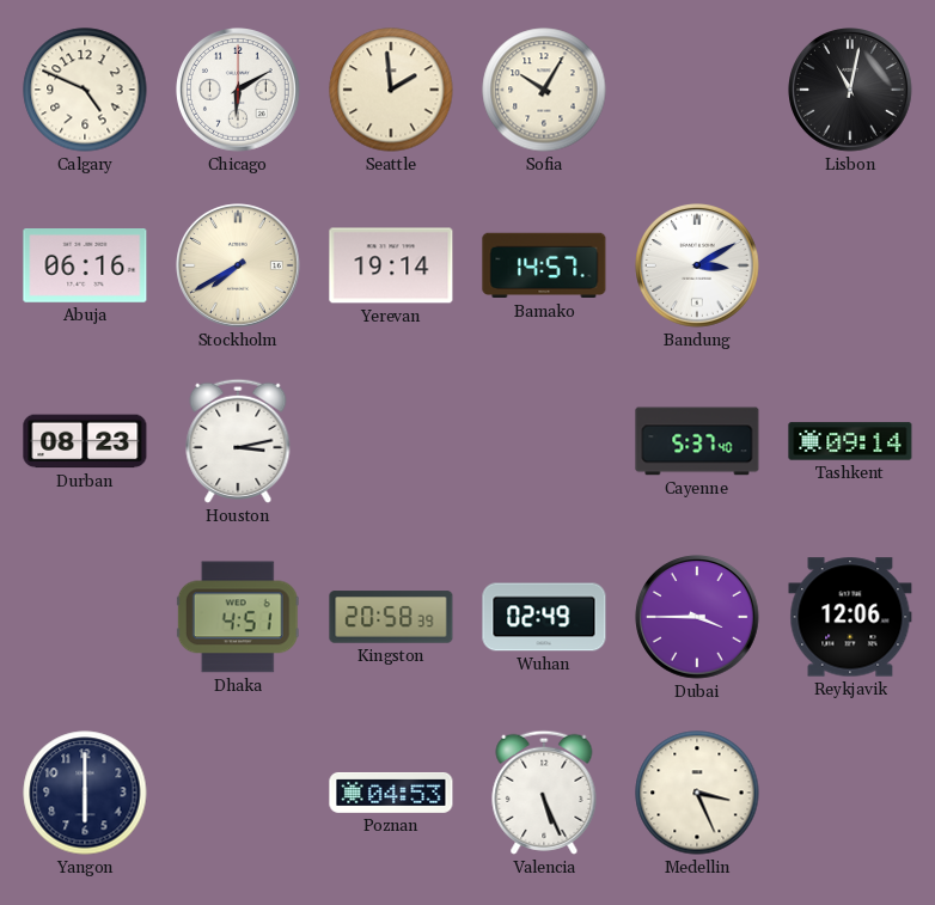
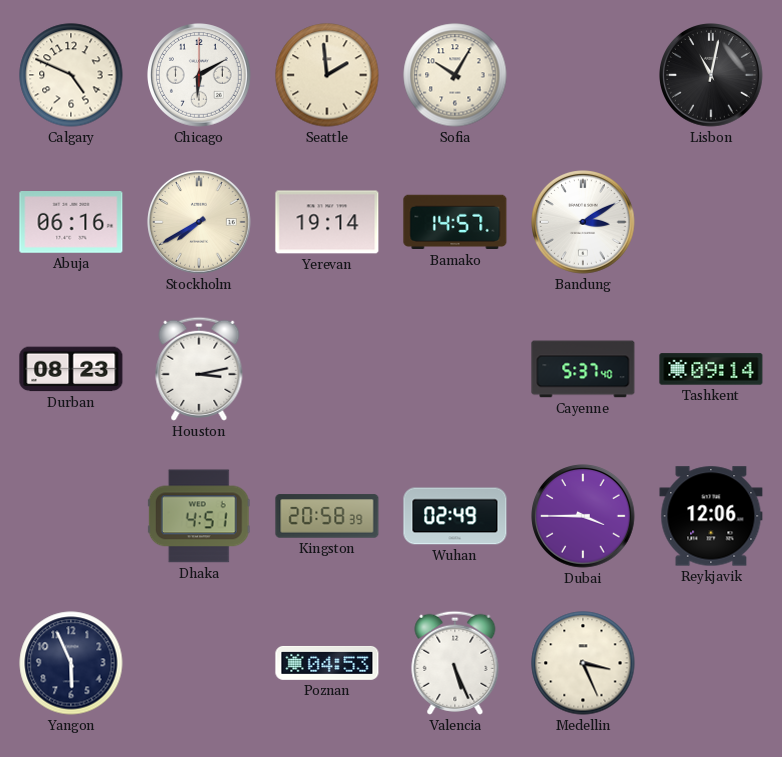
Yangon: 6:00 -> 5:56 (71, 663)
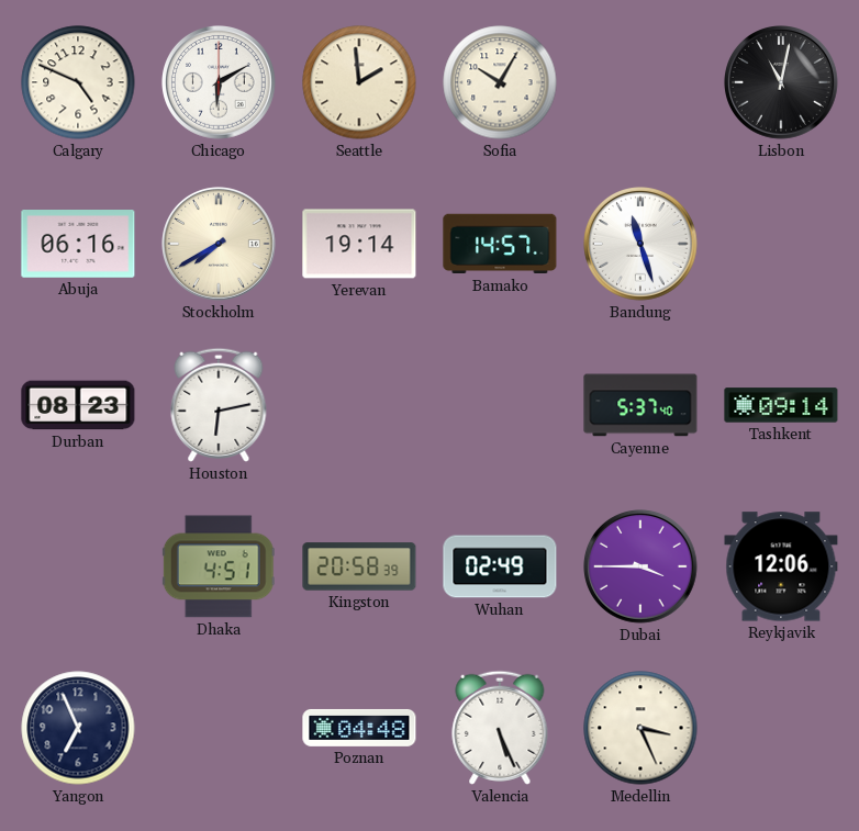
Bandung: 3:10 -> 11:27 (642, 245)
Houston: 3:13 -> 6:13 (219, 405)
Yangon: 5:56 -> 6:56 (78, 728)
Poznan: 04:53 -> 04:48 (359, 728)
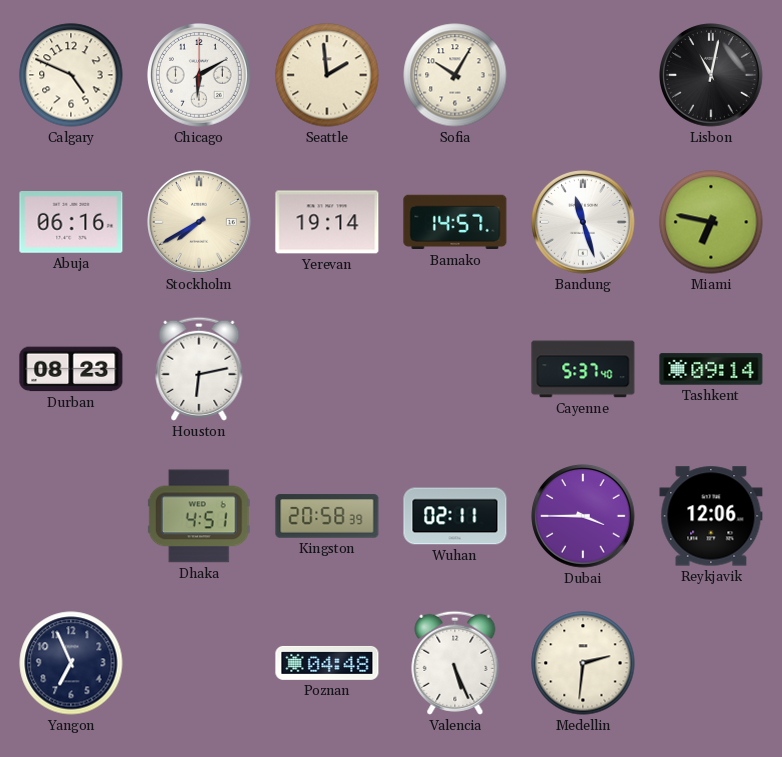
Miami: none -> 6:47 (711, 222)
Wuhan: 02:49 -> 02:11 (455, 516)
Medellin: 3:26 -> 2:31 (583, 663)
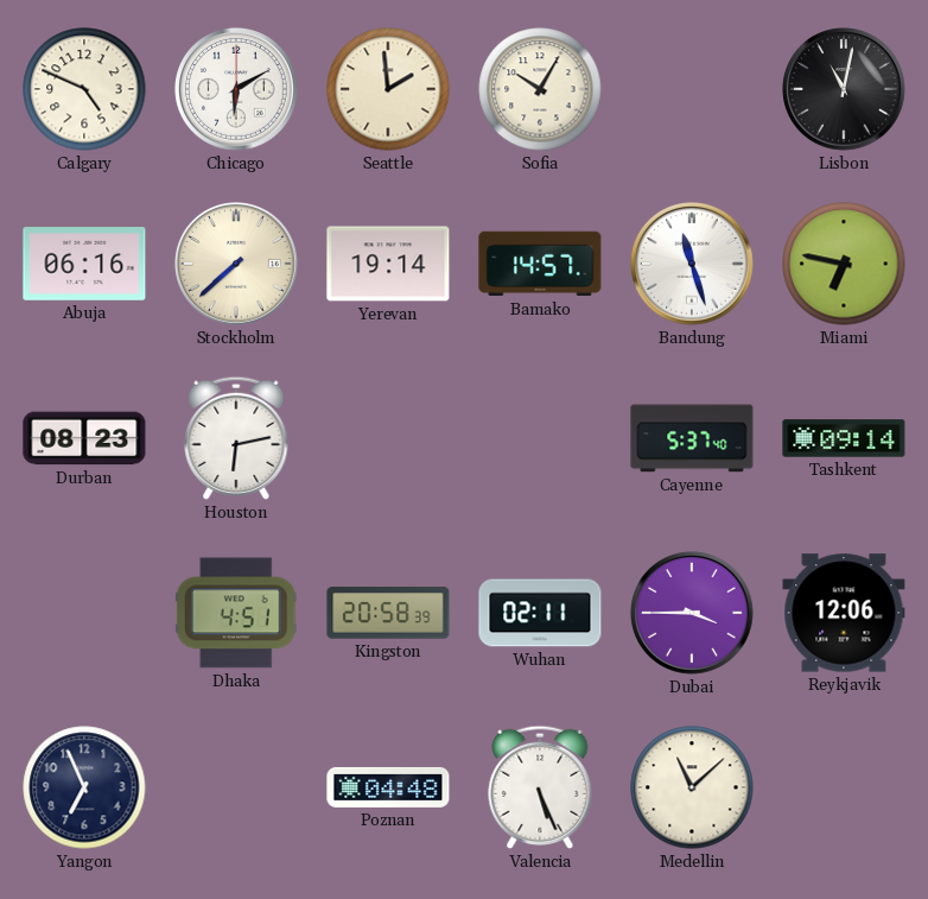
Stockholm: 7:40 -> 7:38 (237, 265)
Medellin: 2:31 -> 11:08 (692, 787)
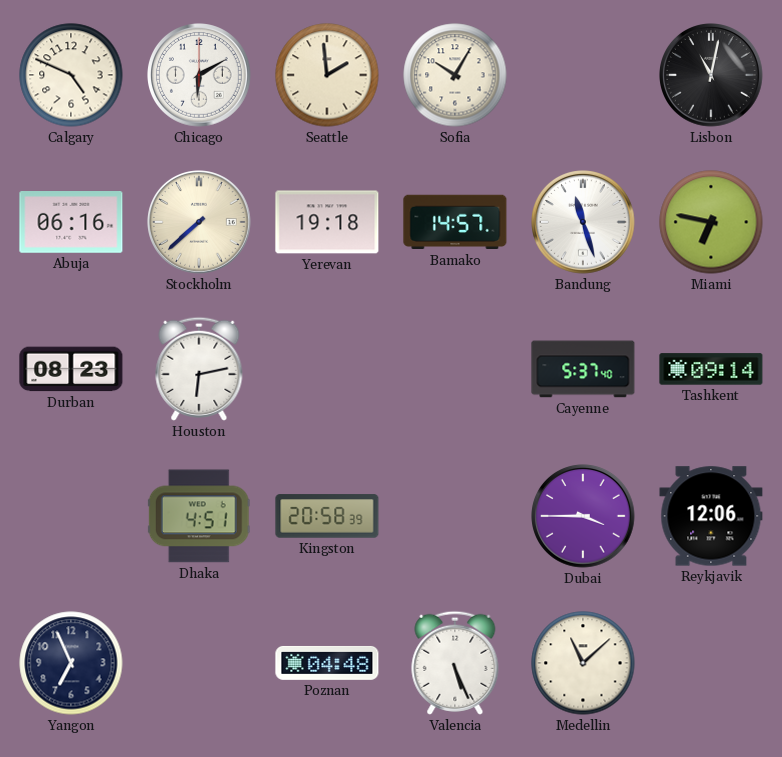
Yerevan: 19:14 -> 19:18 (327, 222)
Wuhan: 02:11 -> none (540, 613)
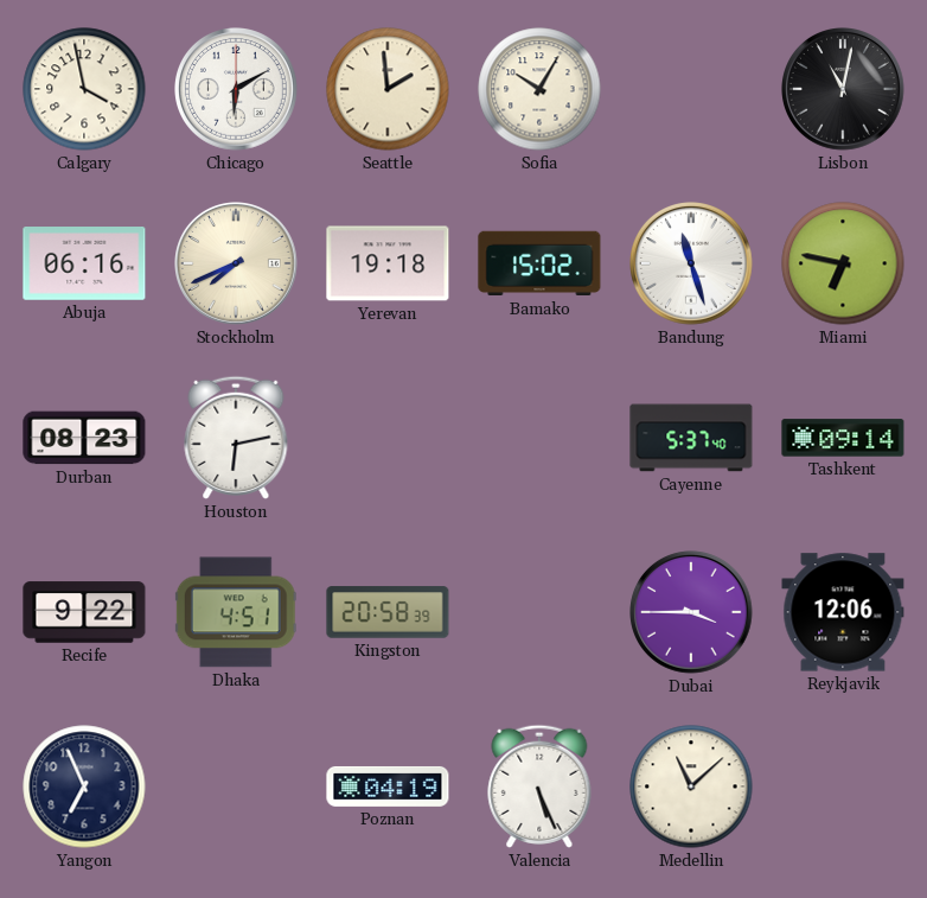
Calgary: 4:49 -> 3:58 (84, 89)
Stockholm: 7:38 -> 7:41 (237, 265)
Bamako: 14:57 -> 15:02 (539, 263)
Recife: none -> 9:22 (84, 612)
Poznan: 04:48 -> 04:19 (388, 786)
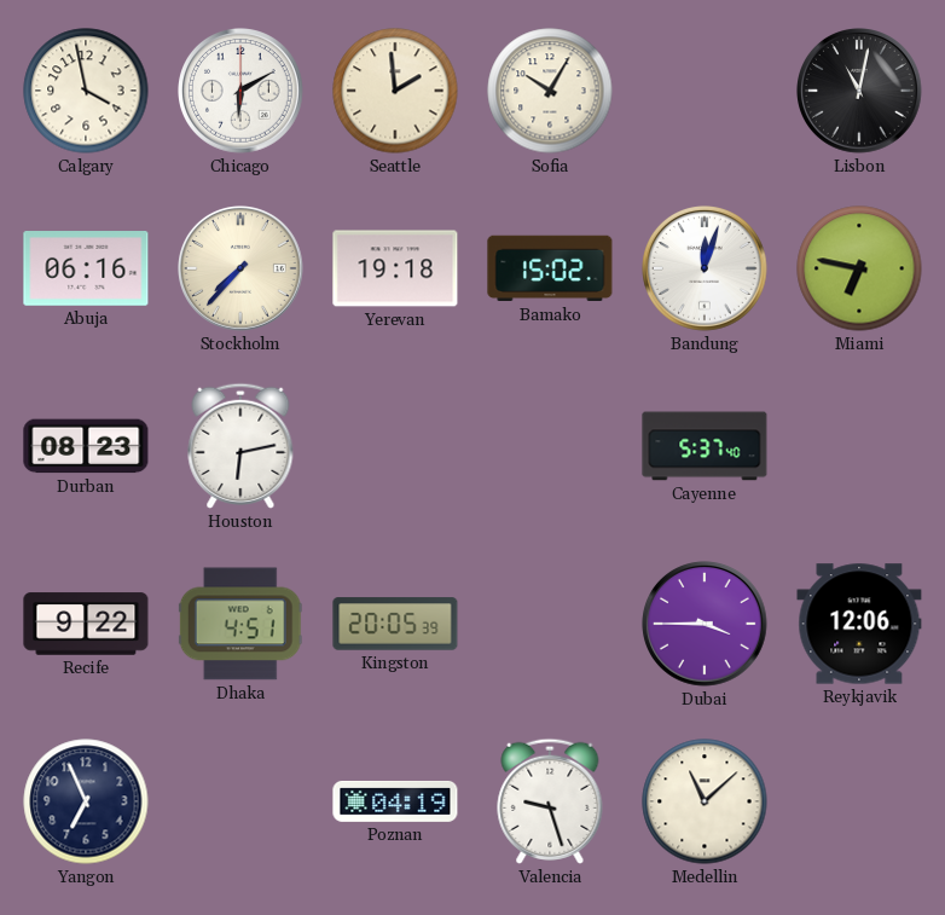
Stockholm: 7:41 -> 7:37 (242, 270)
Bandung: 11:27 -> 12:03 (706, 270)
Tashkent: 09:14 -> none (843, 438)
Kingston: 20:58 -> 20:05 (395, 624)
Valencia: 5:26 -> 9:27 (550, 801)
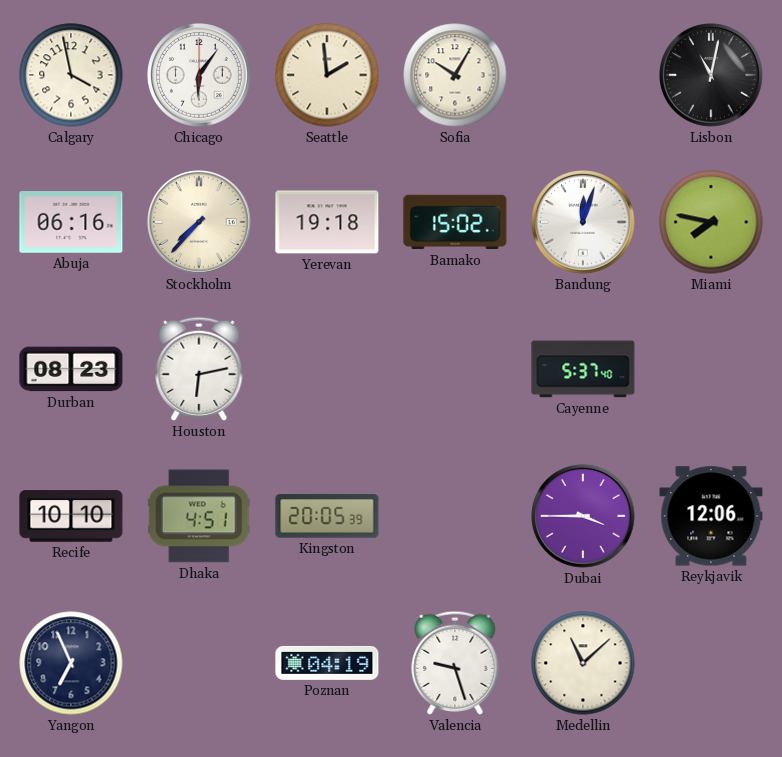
Chicago: 6:10 -> 6:06 (200, 76)
Miami: 6:47 -> 7:47 (711, 222)
Recife: 9:22 -> 10:10 (71, 516)
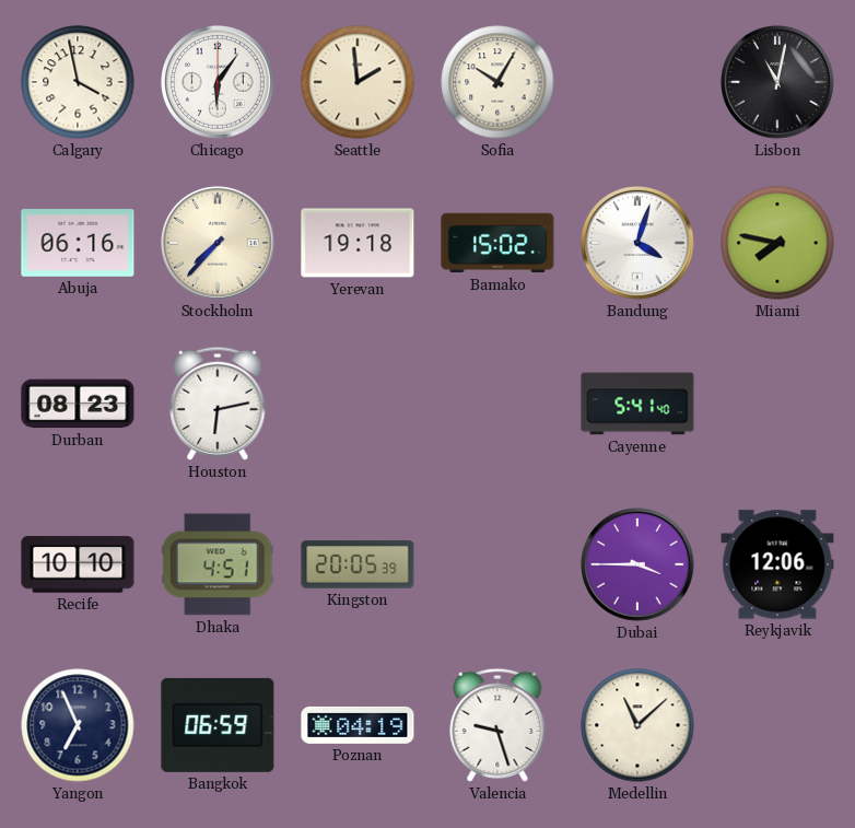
Bandung: 12:03 -> 4:03 (639, 244)
Cayenne: 5:37 -> 5:41 (637, 404)
Bangkok: none -> 06:59 (218, 725)
